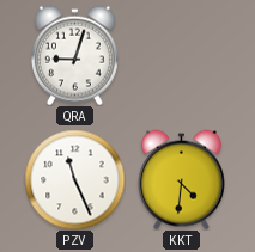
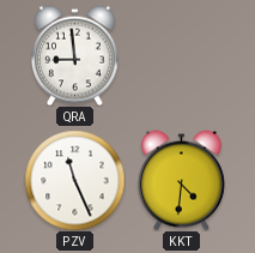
QRA: 9:03 -> 8:59 (74, 55)
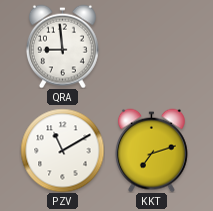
PZV: 11:26 -> 11:10 (62, 150)
KKT: 4:31 -> 7:12 (151, 150)
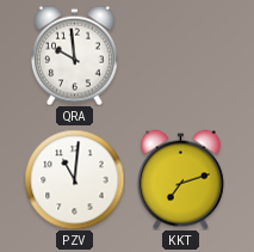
QRA: 8:59 -> 9:59 (74, 55)
PZV: 11:10 -> 11:01 (74, 179)
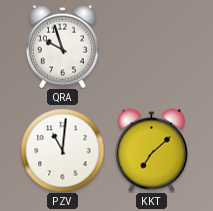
QRA: 9:59 -> 9:57 (62, 46)
KKT: 7:12 -> 7:08 (151, 150)
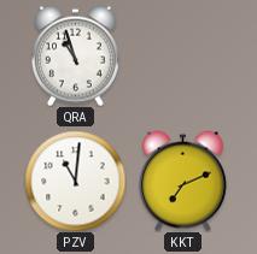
QRA: 9:57 -> 10:57 (75, 55)
KKT: 7:08 -> 7:11 (182, 181)
